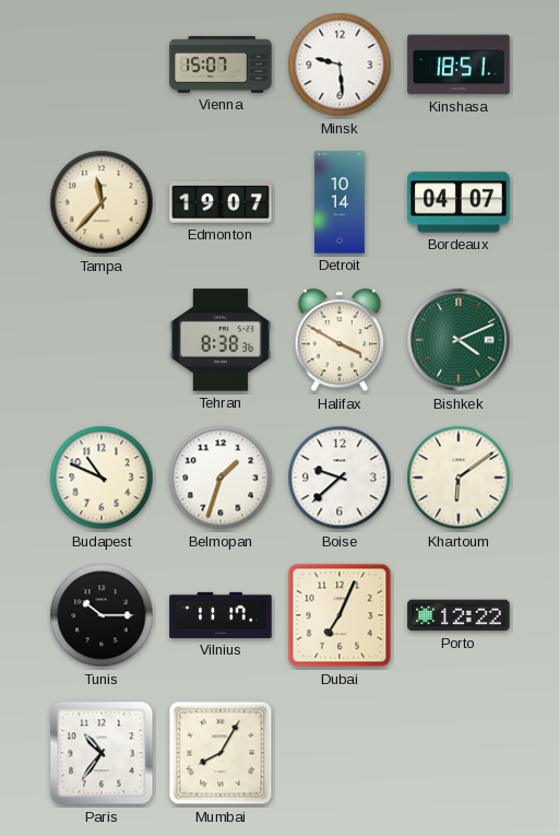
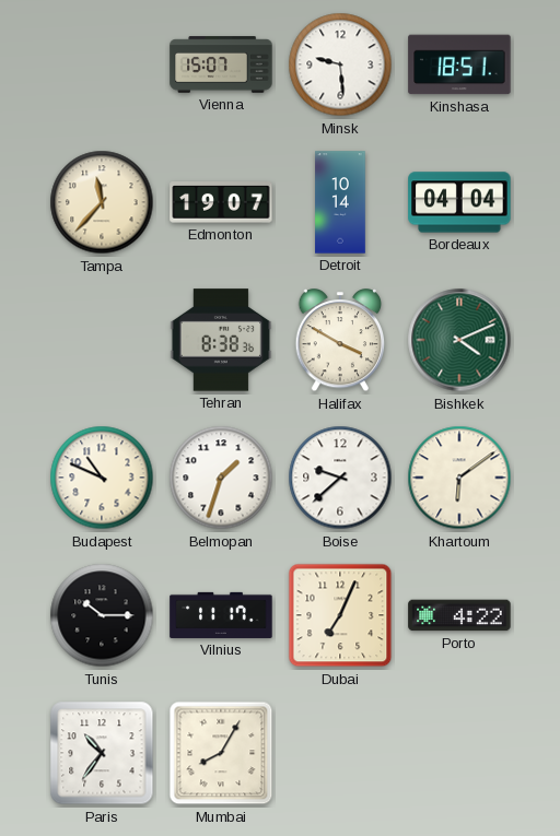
Bordeaux: 04:07 -> 04:04 (459, 202)
Porto: 12:22 -> 4:22 (459, 615)
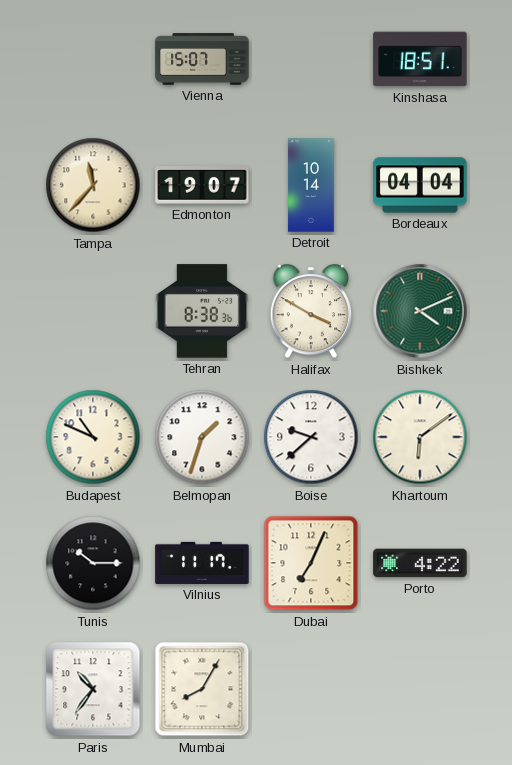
Minsk: 9:29 -> none (340, 64)
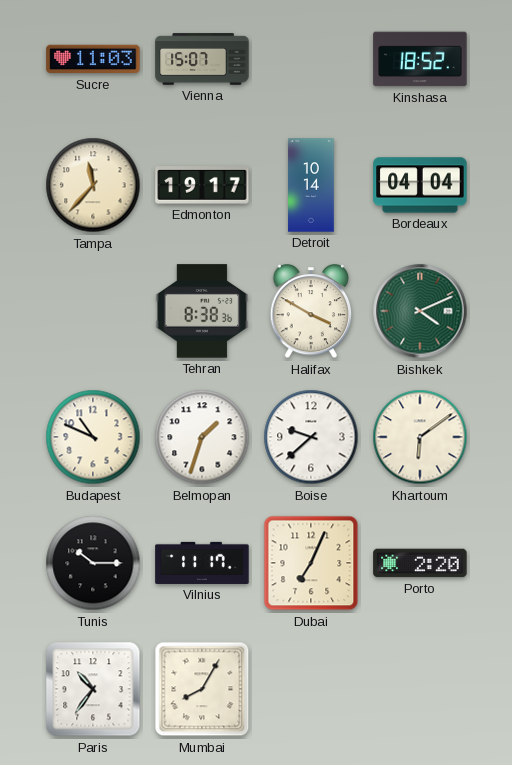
Sucre: none -> 11:03 (93, 59)
Kinshasa: 18:51 -> 18:52 (420, 59)
Edmonton: 19:07 -> 19:17 (202, 186)
Porto: 4:22 -> 2:20 (420, 563)
